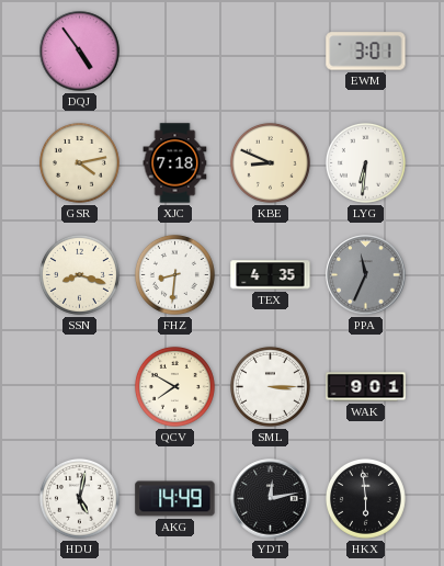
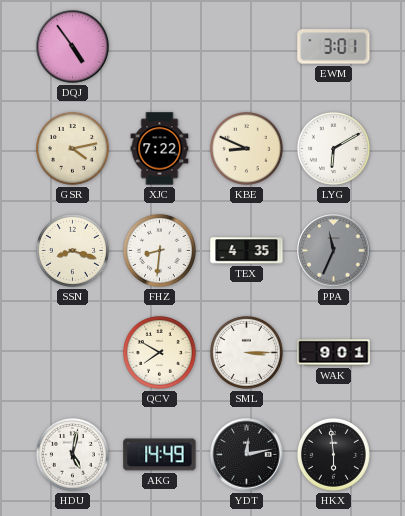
XJC: 7:18 -> 7:22 (160, 149)
LYG: 6:31 -> 6:10 (333, 148)
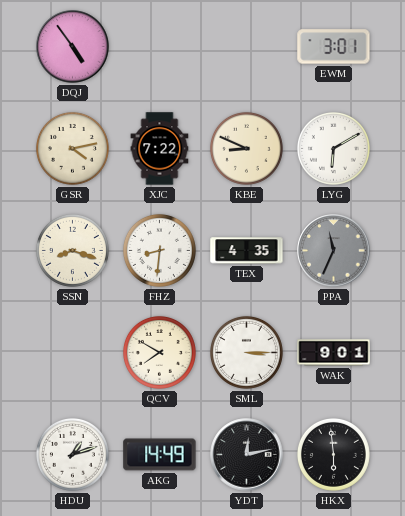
HDU: 5:02 -> 1:12 (72, 454)
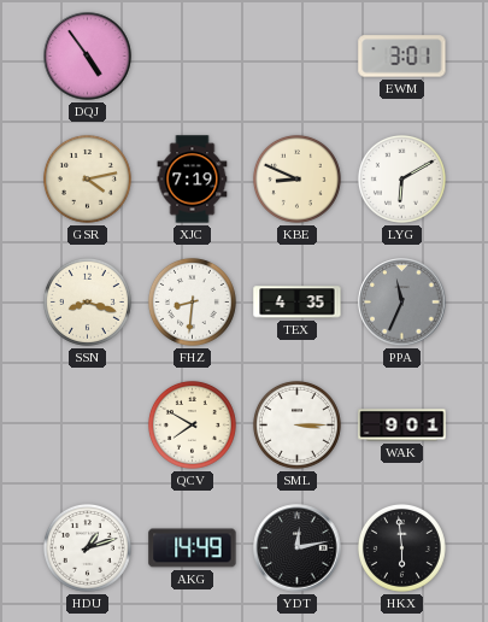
XJC: 7:22 -> 7:19 (193, 180)
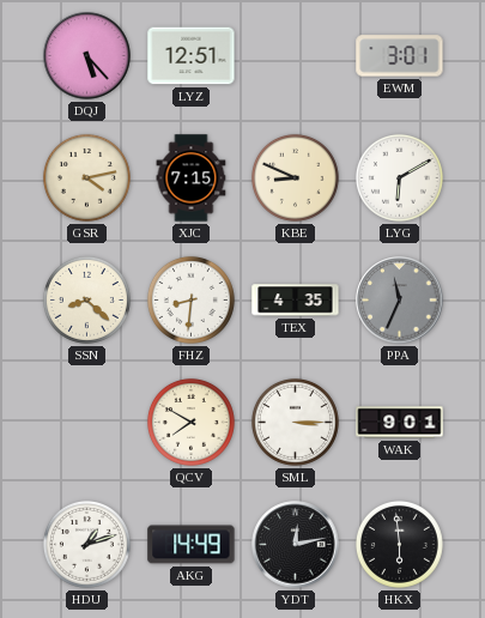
DQJ: 4:54 -> 5:23 (87, 56)
LYZ: none -> 12:51 (192, 56)
XJC: 7:19 -> 7:15 (192, 178)
SSN: 8:18 -> 8:22 (86, 299)
